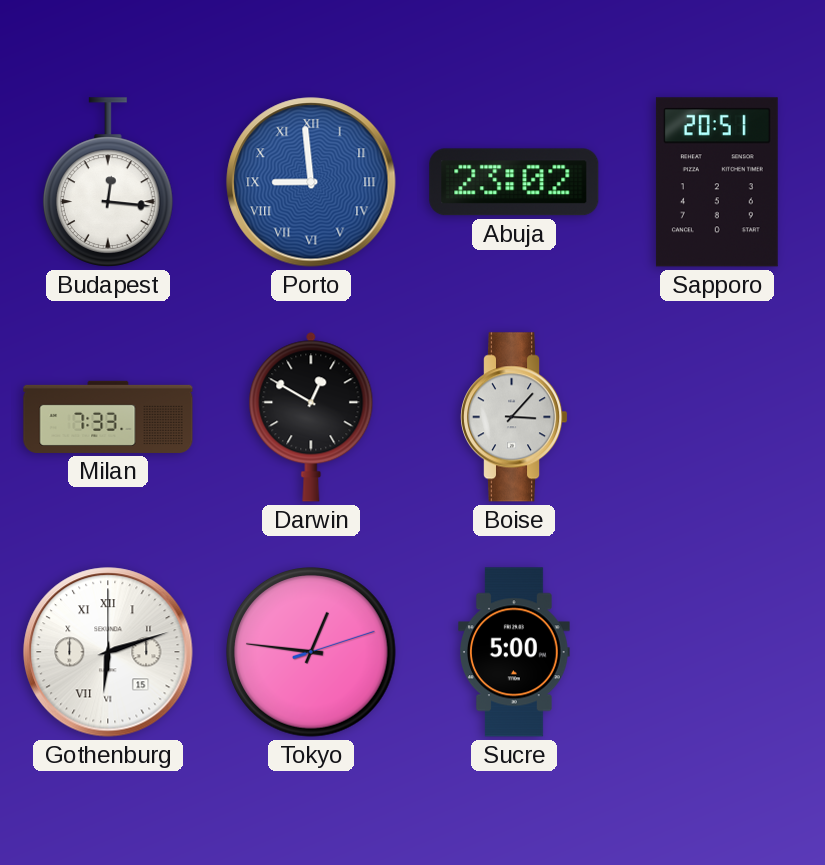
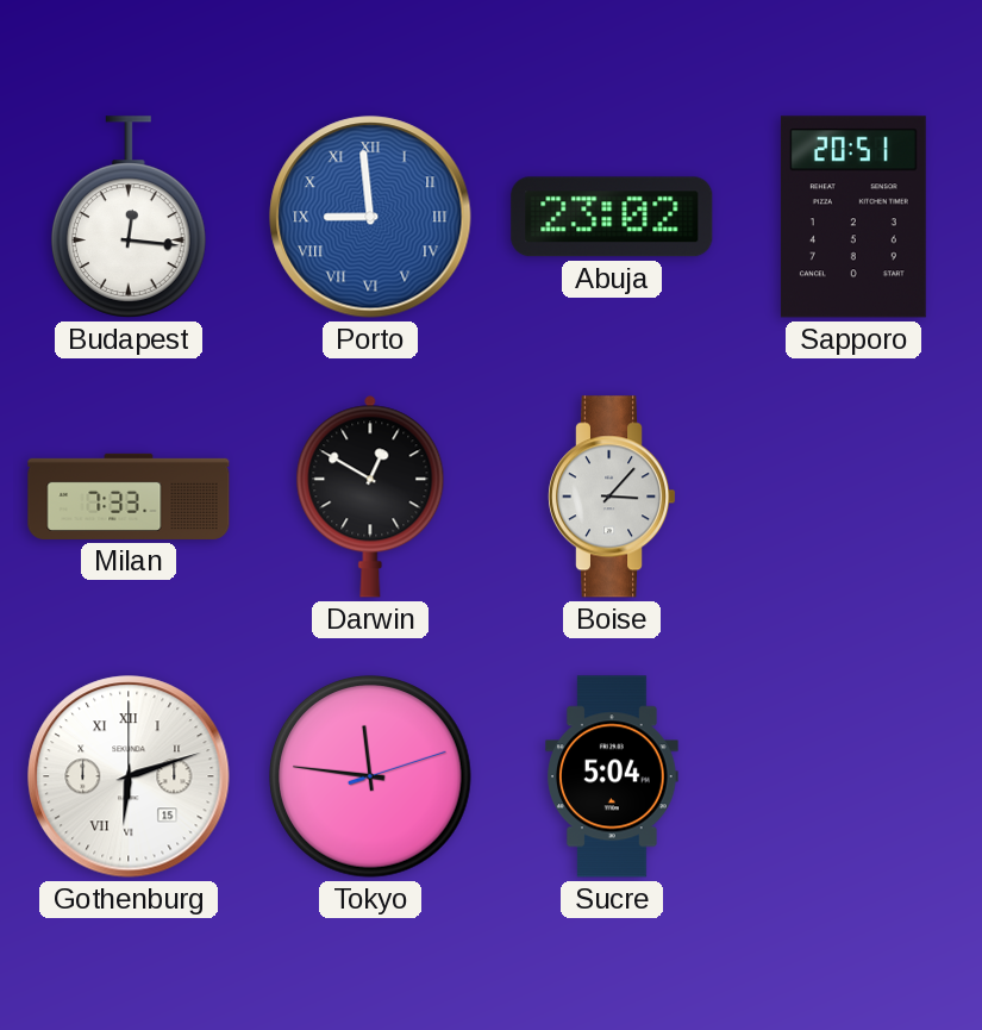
Tokyo: 12:46 -> 11:46 (371, 778)
Sucre: 5:00 -> 5:04 (613, 776)
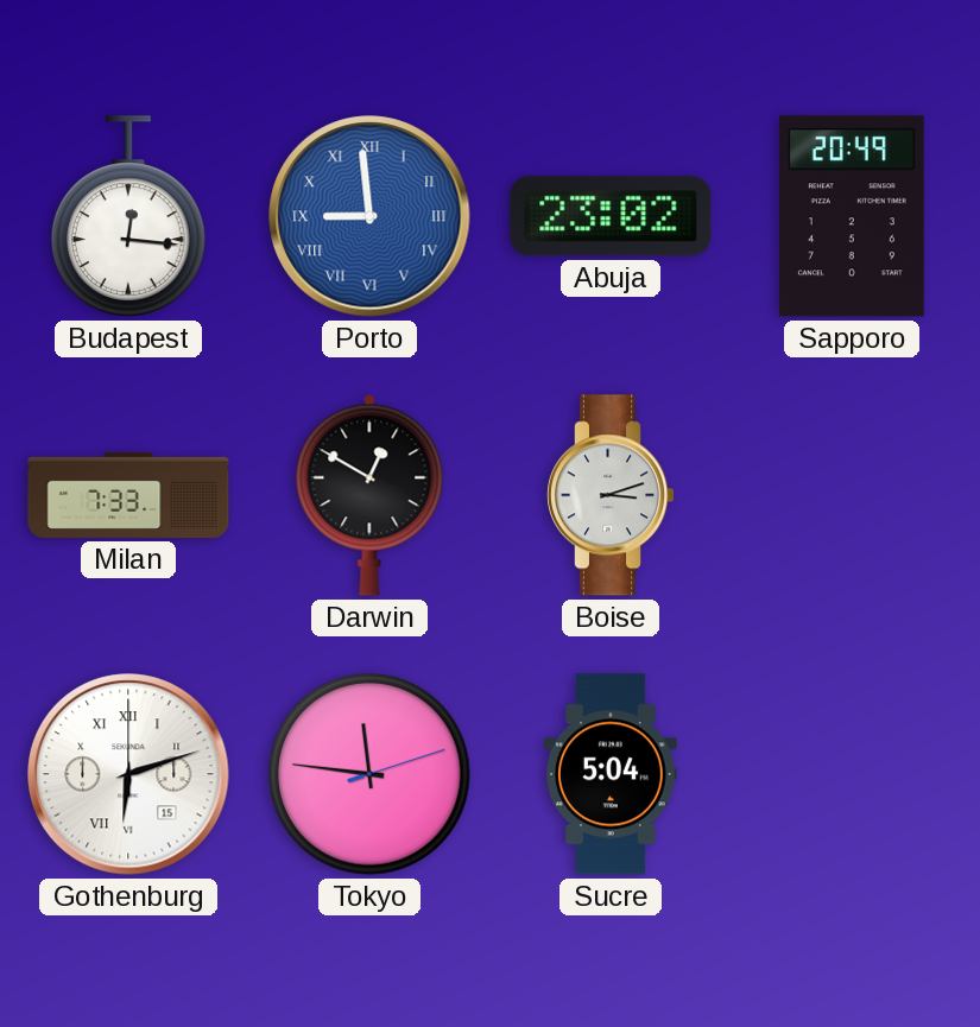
Sapporo: 20:51 -> 20:49 (852, 216)
Boise: 3:07 -> 3:12 (612, 495)
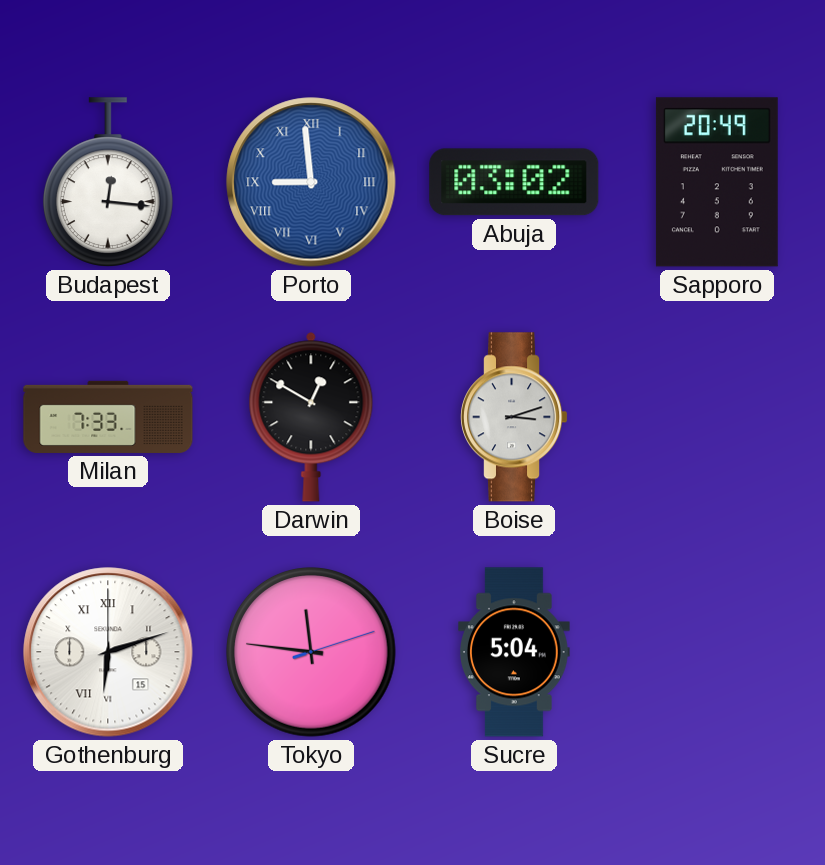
Abuja: 23:02 -> 03:02 (514, 182)
